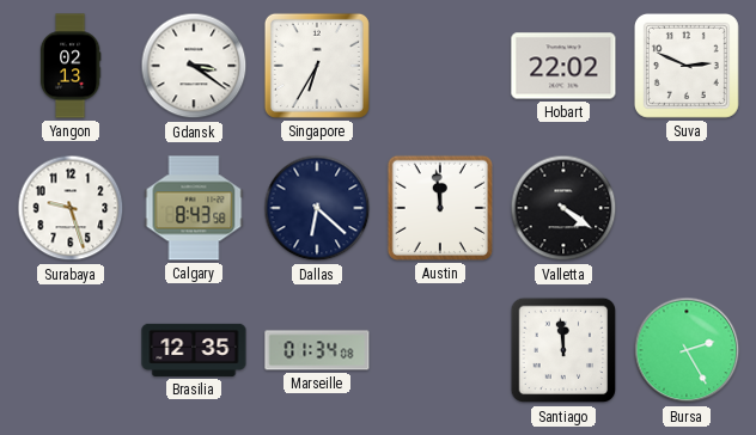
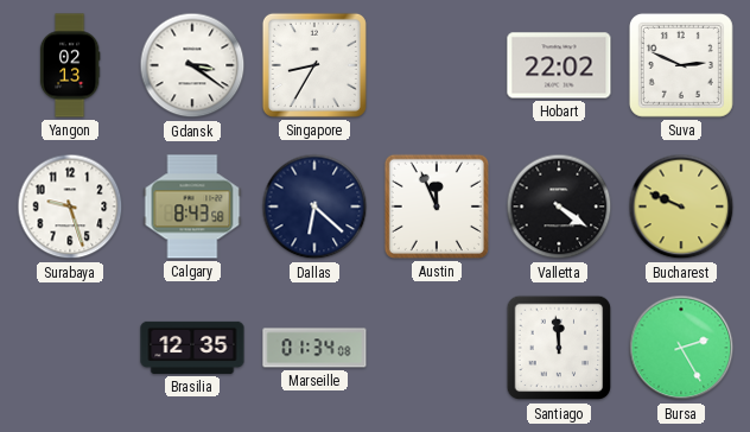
Singapore: 6:35 -> 8:35 (314, 65)
Austin: 11:59 -> 11:56 (437, 207)
Bucharest: none -> 9:49 (681, 207)
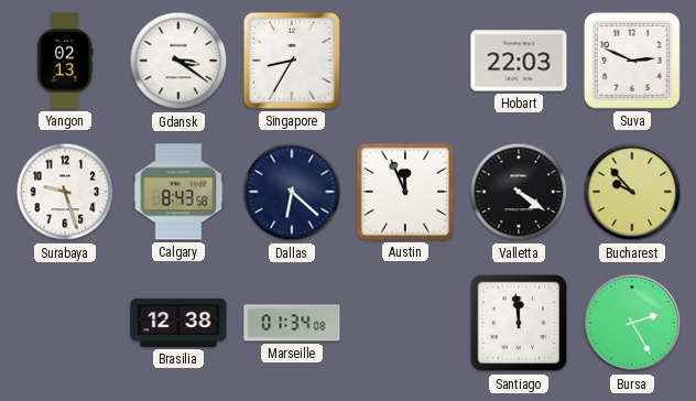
Hobart: 22:02 -> 22:03 (519, 61)
Bucharest: 9:49 -> 9:53 (632, 192)
Brasilia: 12:35 -> 12:38 (178, 323)
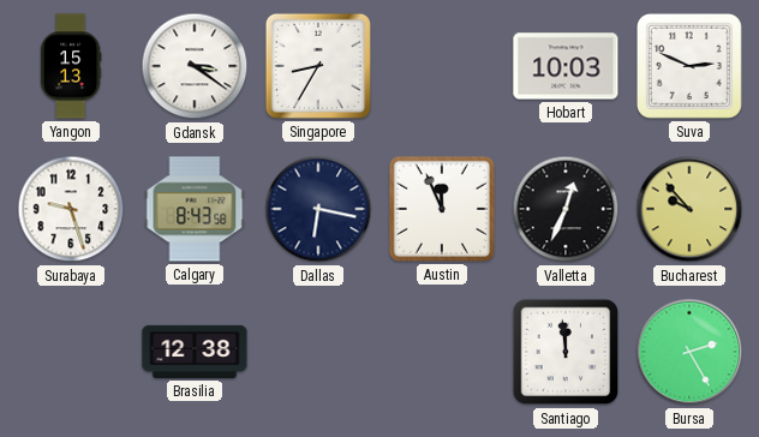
Yangon: 02:13 -> 15:13 (71, 66)
Hobart: 22:03 -> 10:03 (566, 66)
Dallas: 6:22 -> 6:17 (318, 209)
Valletta: 4:21 -> 12:34 (566, 209)
Marseille: 01:34 -> none (292, 323)
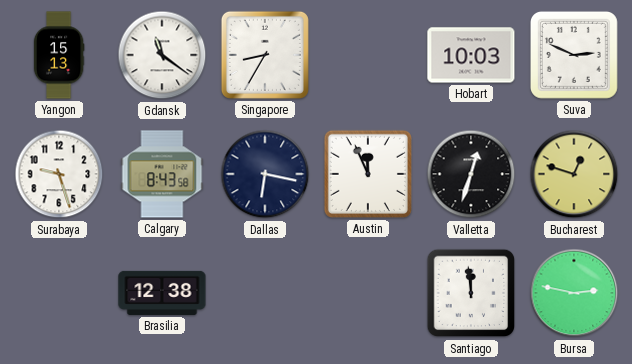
Gdansk: 3:21 -> 11:21 (162, 55)
Valletta: 12:34 -> 12:33 (471, 174)
Bucharest: 9:53 -> 12:48 (574, 174)
Bursa: 2:25 -> 2:47 (574, 293)
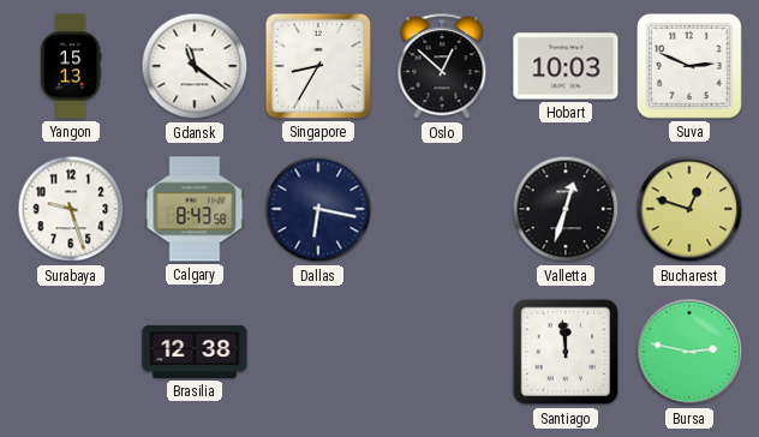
Oslo: none -> 12:52 (442, 67)
Austin: 11:56 -> none (368, 174)
